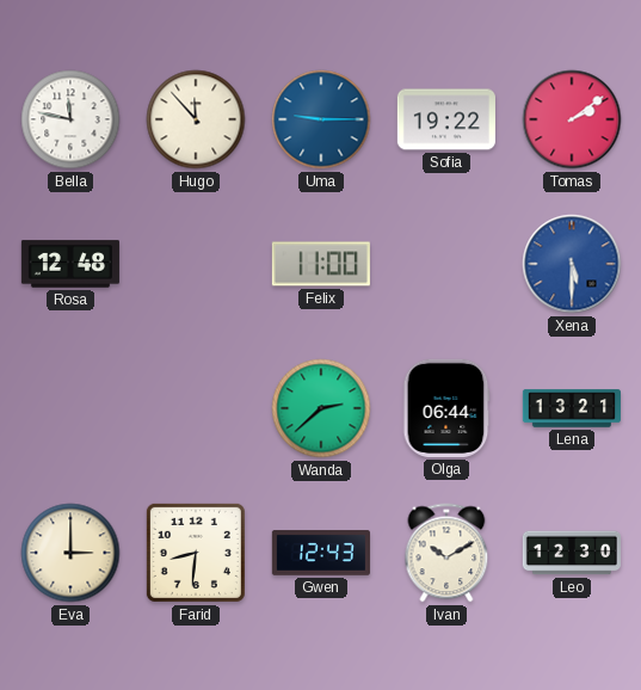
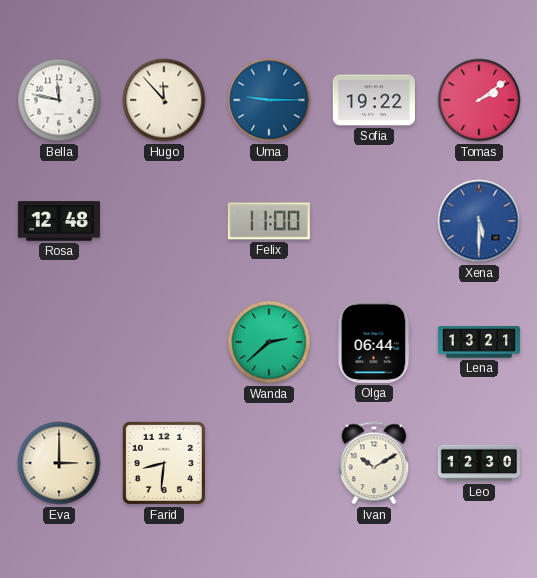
Gwen: 12:43 -> none (321, 553)
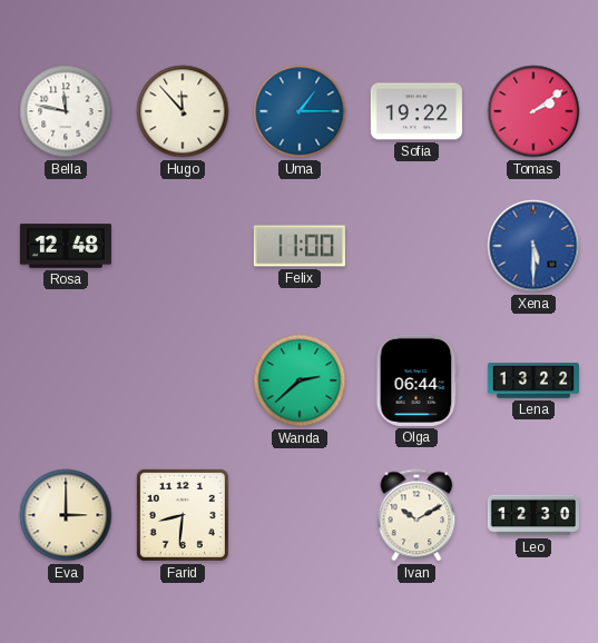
Uma: 9:15 -> 1:15 (300, 111)
Lena: 13:21 -> 13:22 (532, 380)
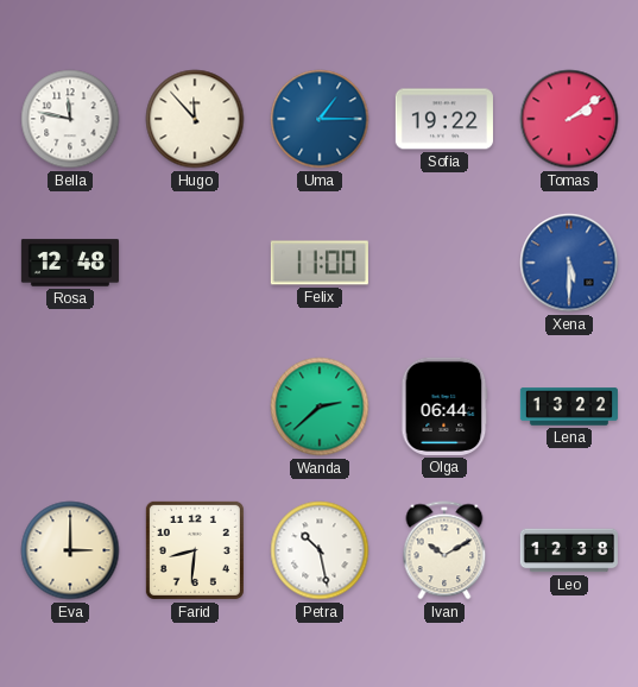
Petra: none -> 10:28 (320, 550)
Leo: 12:30 -> 12:38 (569, 550)
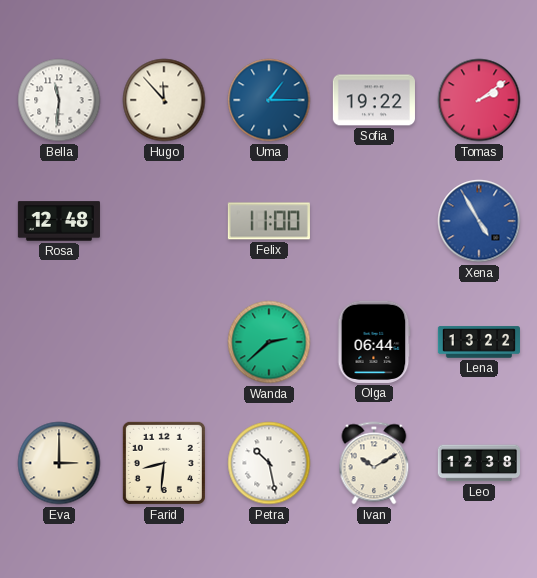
Bella: 11:47 -> 11:31 (59, 100)
Xena: 5:30 -> 4:55 (479, 221)
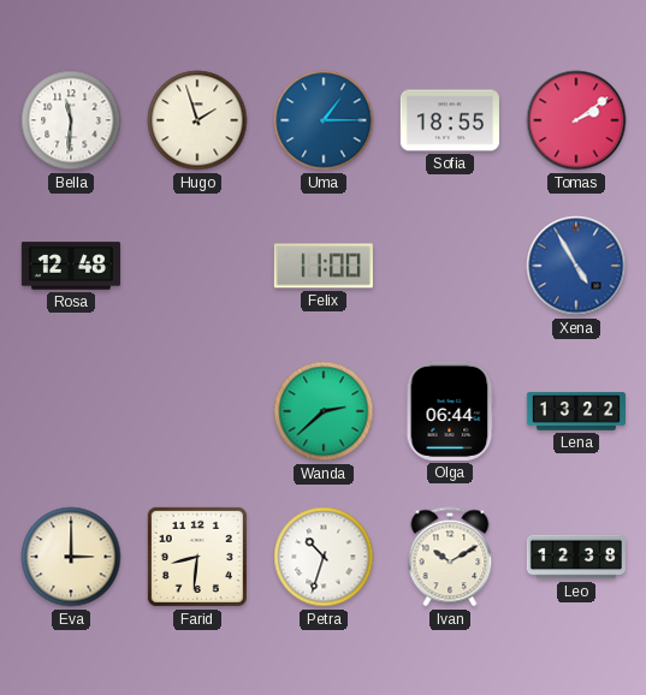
Hugo: 11:53 -> 1:57 (197, 120)
Sofia: 19:22 -> 18:55 (450, 120)
Petra: 10:28 -> 10:33 (324, 557)
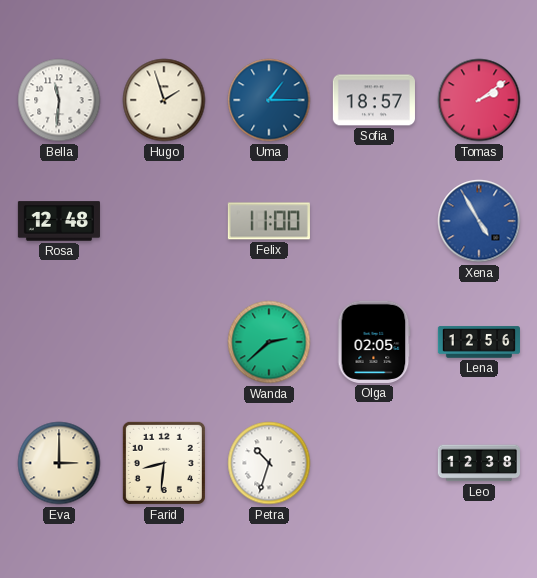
Sofia: 18:55 -> 18:57 (374, 100)
Olga: 06:44 -> 02:05 (374, 342)
Lena: 13:22 -> 12:56 (478, 342)
Ivan: 10:10 -> none (450, 557)
